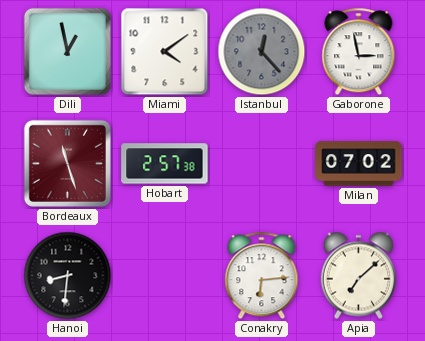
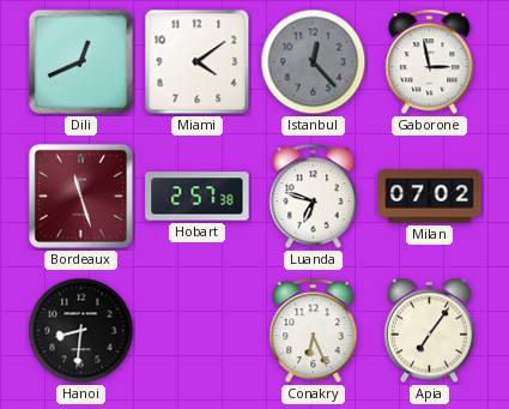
Dili: 12:58 -> 12:41 (80, 61)
Luanda: none -> 6:48 (314, 197)
Conakry: 6:14 -> 6:26 (314, 331)
Apia: 7:08 -> 7:06 (429, 331)
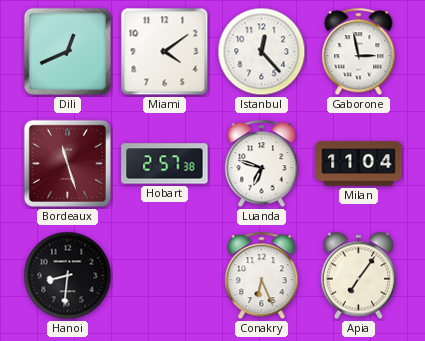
Istanbul dial: grey -> white (262, 52)
Milan: 07:02 -> 11:04 (359, 164)
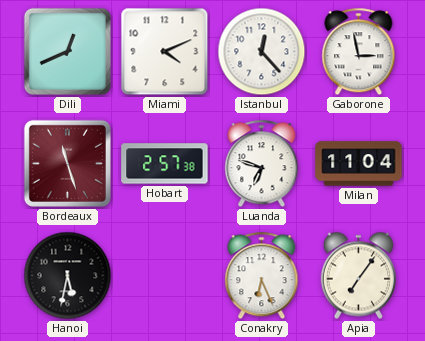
Miami: 4:09 -> 4:11 (165, 52)
Hanoi: 8:31 -> 5:32 (68, 276)
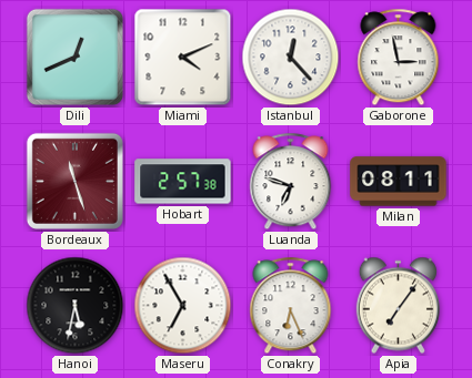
Milan: 11:04 -> 08:11 (399, 182)
Maseru: none -> 6:55 (183, 306)
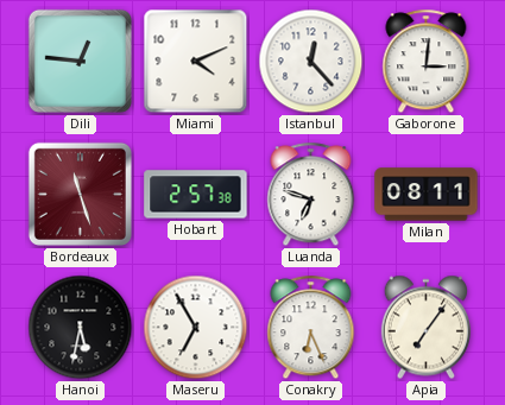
Dili: 12:41 -> 12:46 (80, 61)
Gaborone: 2:58 -> 3:01 (427, 62)
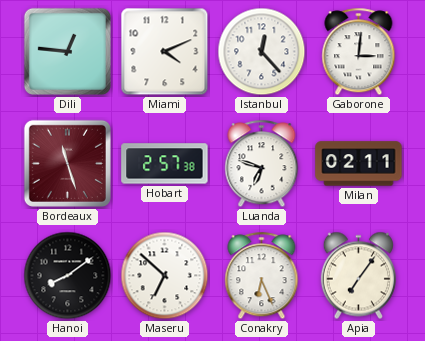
Milan: 08:11 -> 02:11 (359, 164)
Hanoi: 5:32 -> 8:09 (68, 276)
Maseru: 6:55 -> 6:52 (165, 276)
